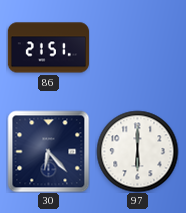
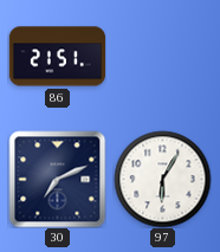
30: 6:23 -> 7:11 (57, 179)
97: 6:00 -> 6:05 (162, 179)
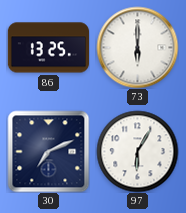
86: 21:51 -> 13:25 (48, 48)
73: none -> 6:00 (137, 47)
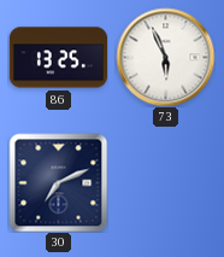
73: 6:00 -> 5:56 (165, 57)
97: 6:05 -> none (137, 151)
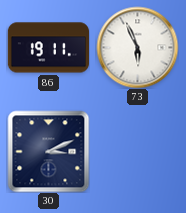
86: 13:25 -> 19:11 (48, 48)
30: 7:11 -> 3:11 (48, 151)
